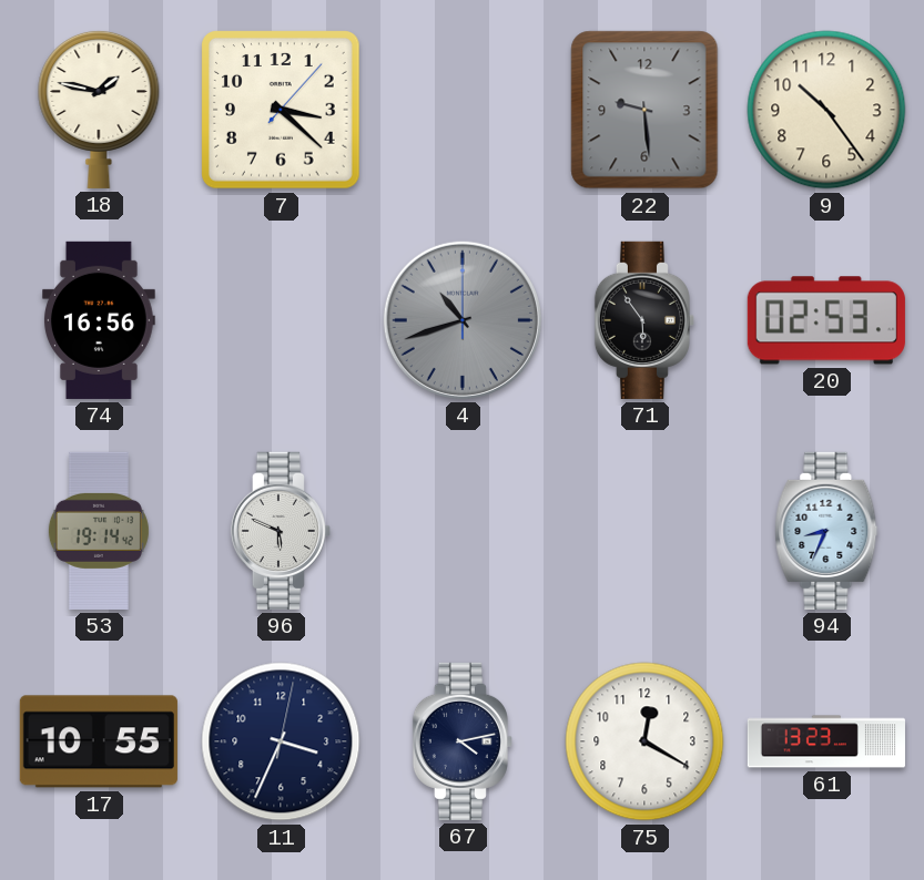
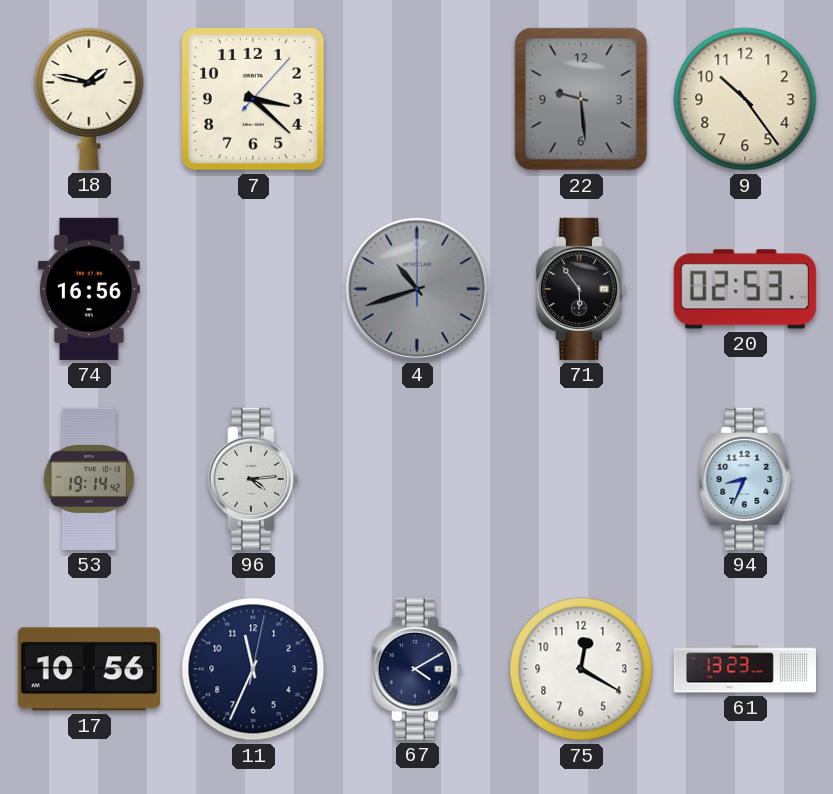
96: 5:49 -> 4:14 (253, 479)
17: 10:55 -> 10:56 (89, 669)
11: 3:34 -> 11:34 (253, 669)
67: 4:13 -> 4:10 (417, 669)
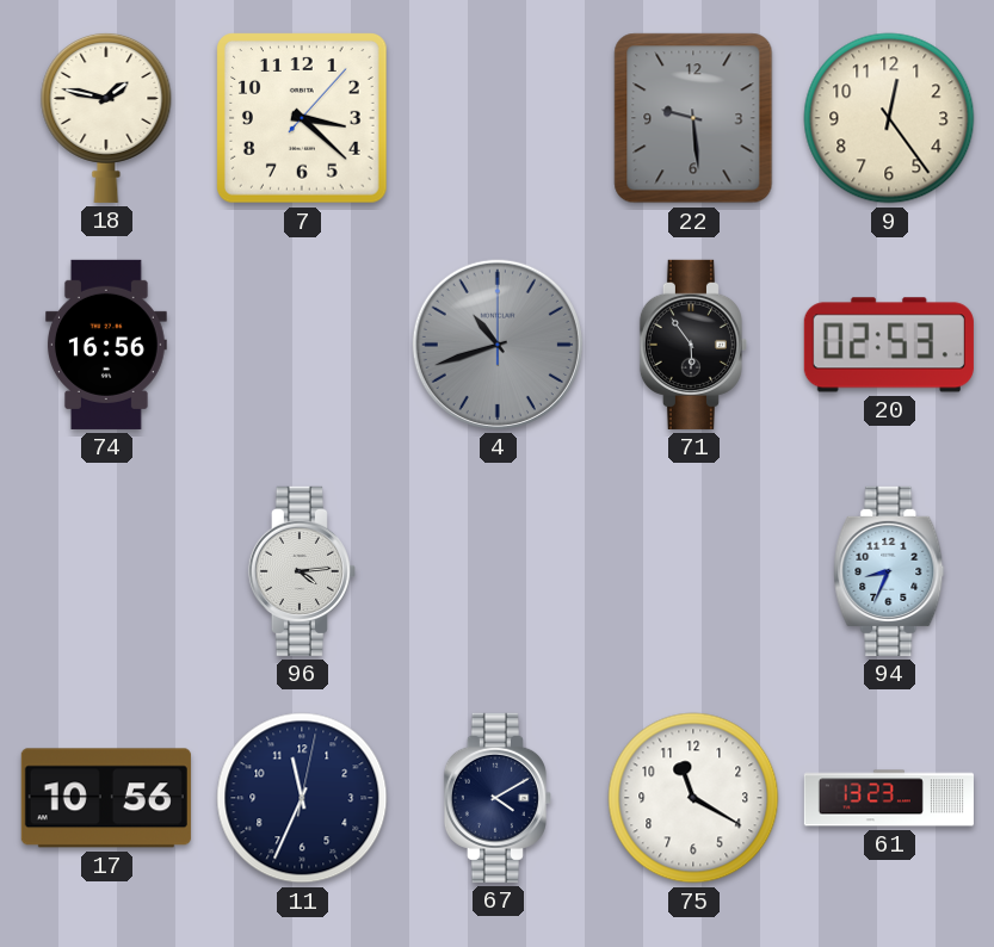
9: 10:24 -> 12:24 (889, 118)
53: 19:14 -> none (89, 479)
75: 12:20 -> 11:20 (693, 798)
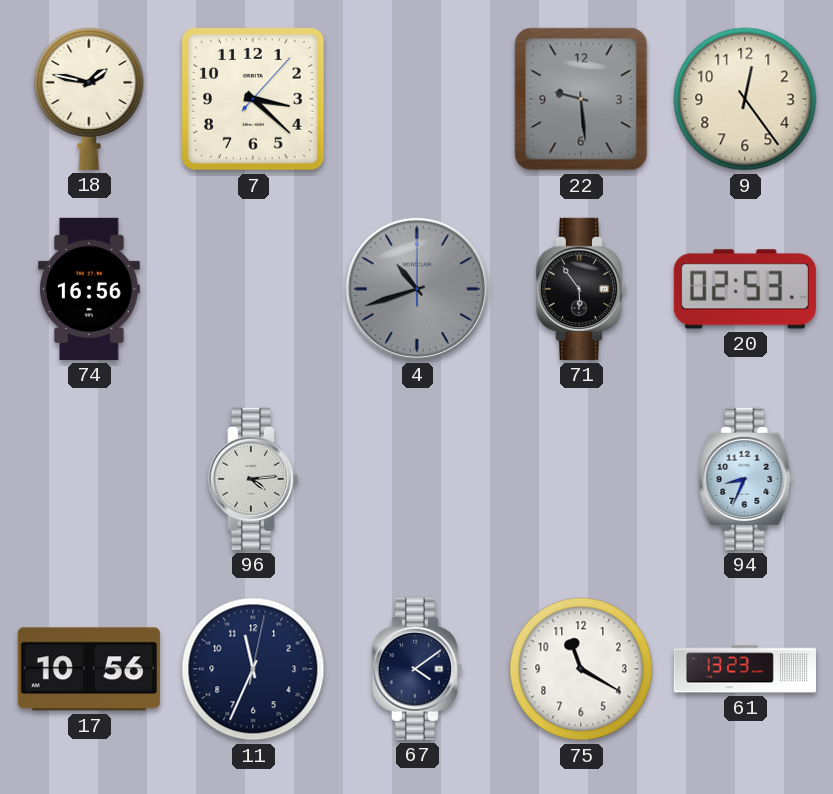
67: 4:10 -> 4:09 (417, 669)
